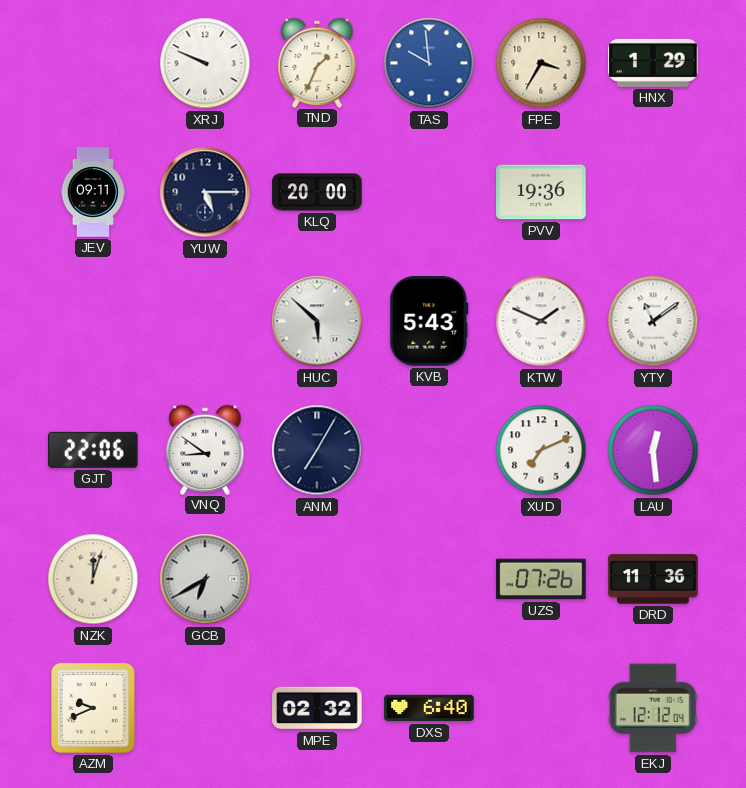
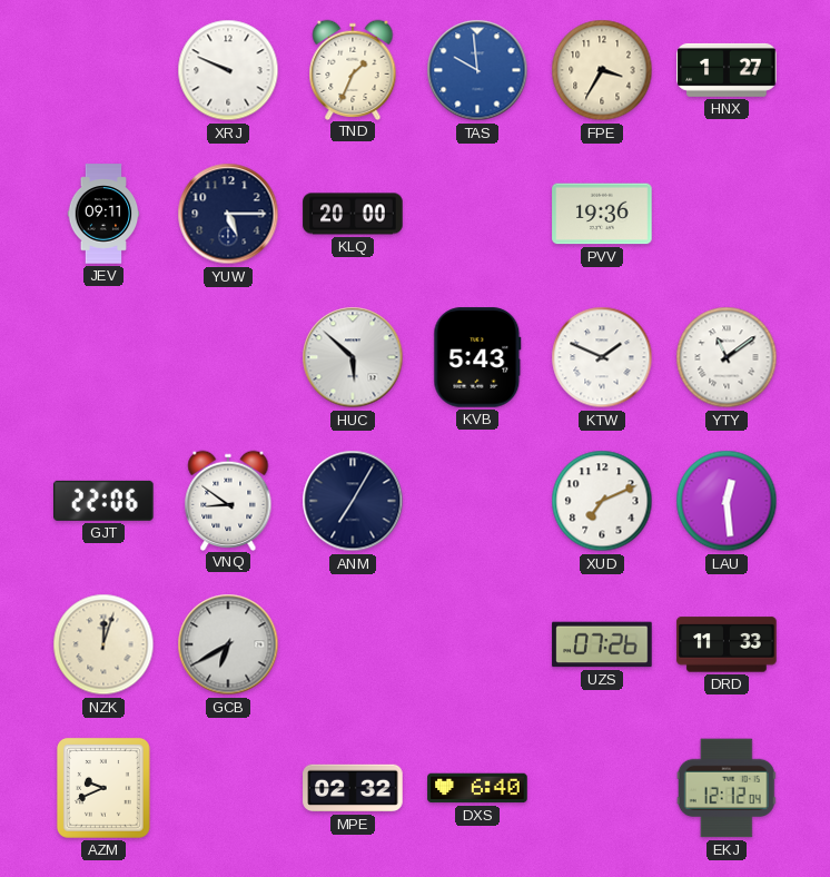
HNX: 1:29 -> 1:27 (727, 70)
DRD: 11:36 -> 11:33 (727, 644)
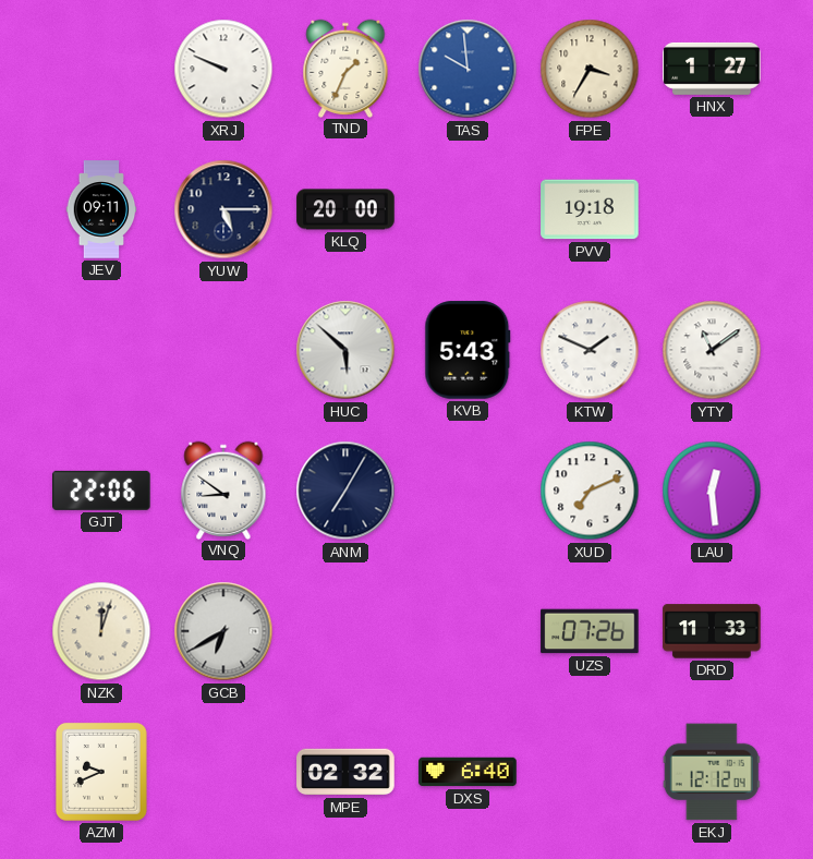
PVV: 19:36 -> 19:18 (590, 209)
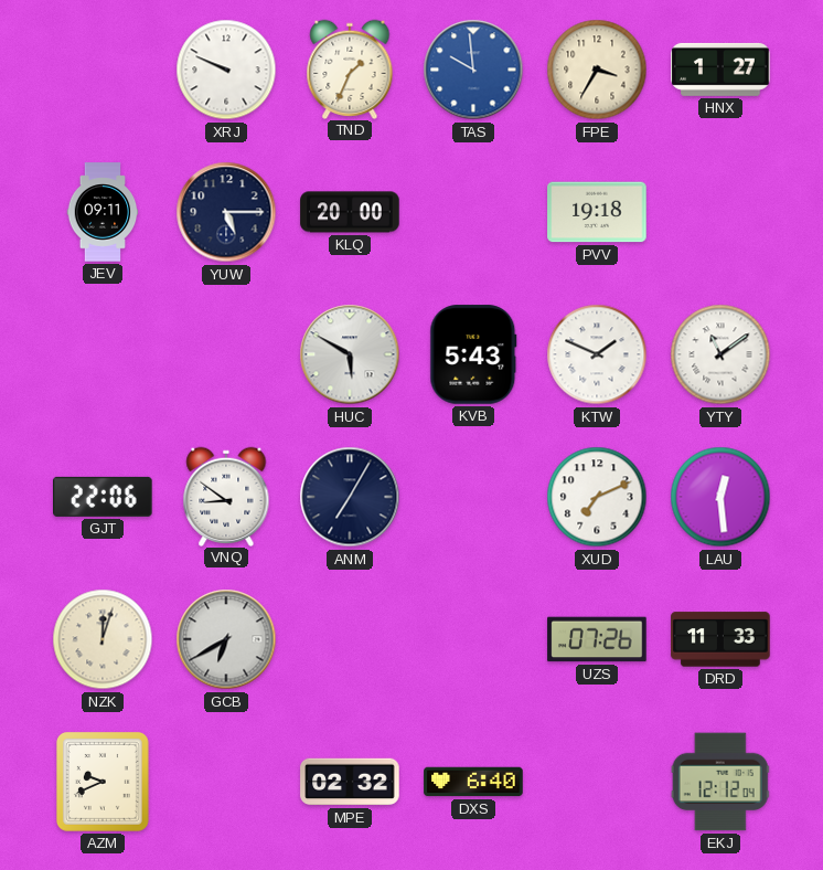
HUC: 5:52 -> 5:50 (350, 354)
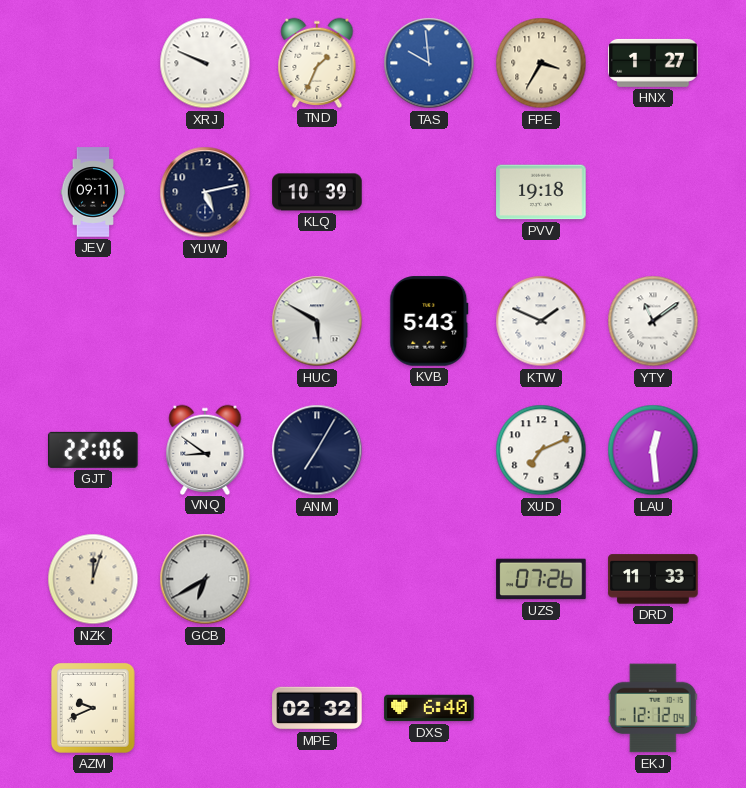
YUW: 5:15 -> 5:13 (205, 192)
KLQ: 20:00 -> 10:39 (317, 192)
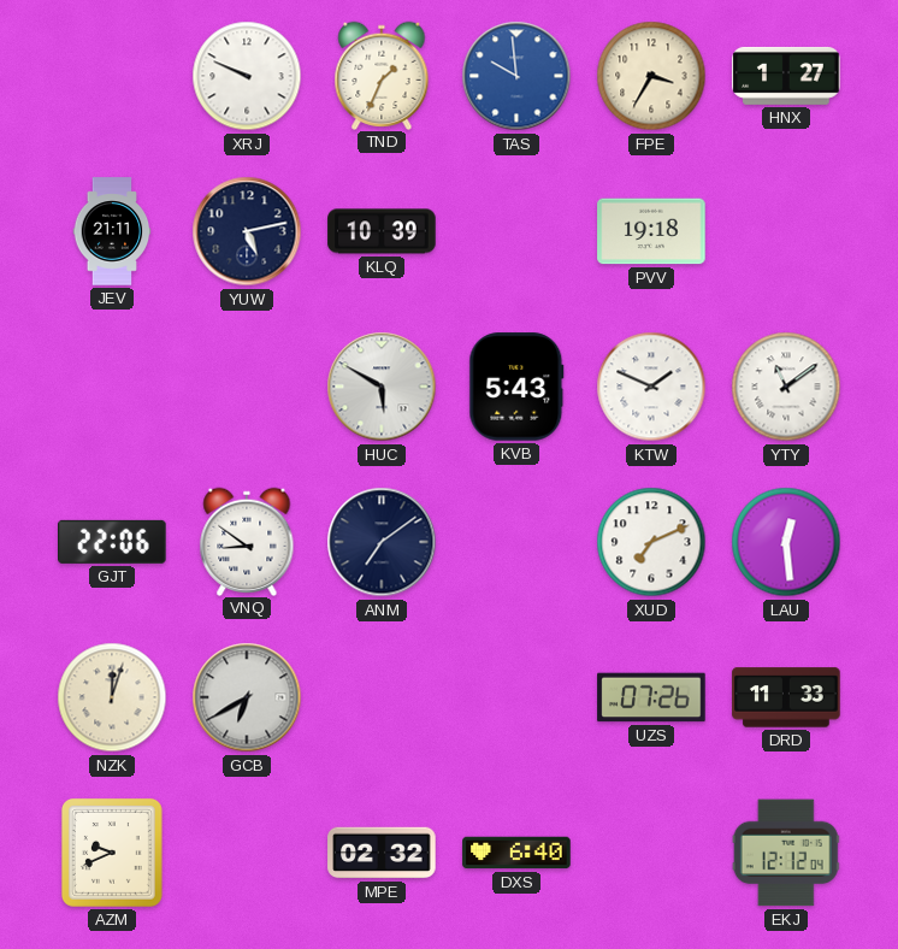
JEV: 09:11 -> 21:11 (112, 231)
ANM: 7:05 -> 7:09 (382, 542)
